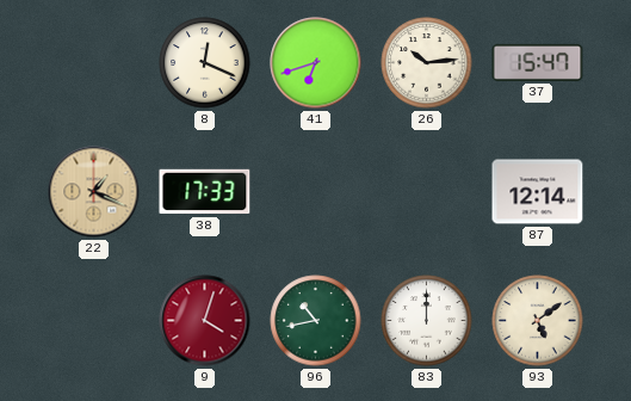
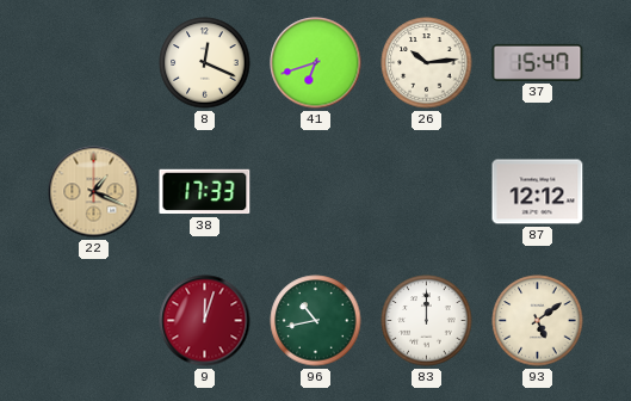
87: 12:14 -> 12:12 (538, 192)
9: 4:03 -> 12:03 (205, 321)
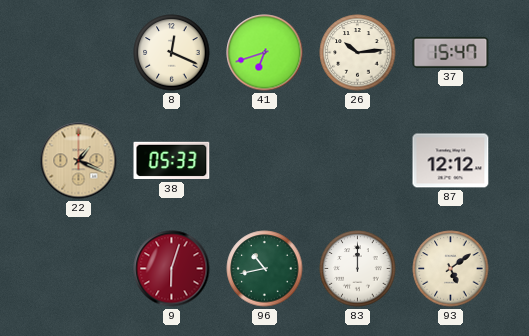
38: 17:33 -> 05:33 (172, 161)
9: 12:03 -> 6:03 (172, 269)
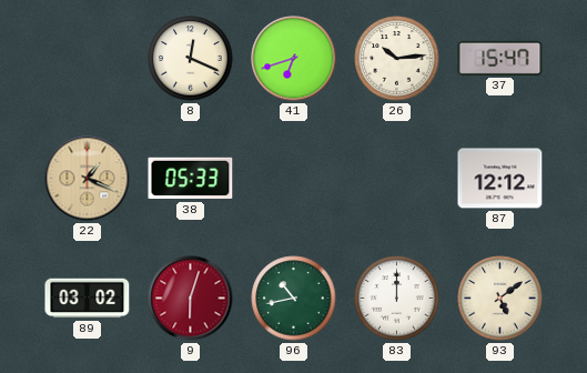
89: none -> 03:02 (88, 299)
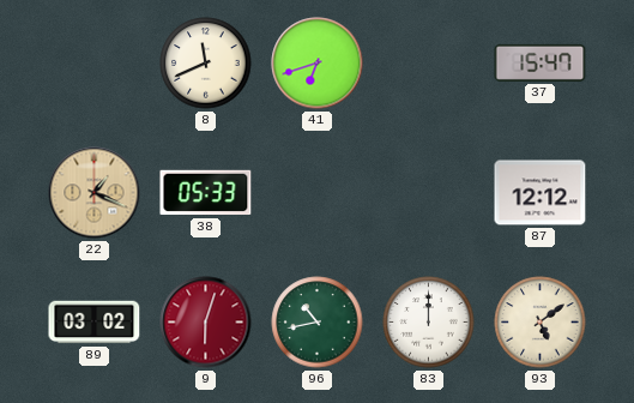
8: 12:19 -> 11:41 (206, 64)
26: 10:14 -> none (397, 59)
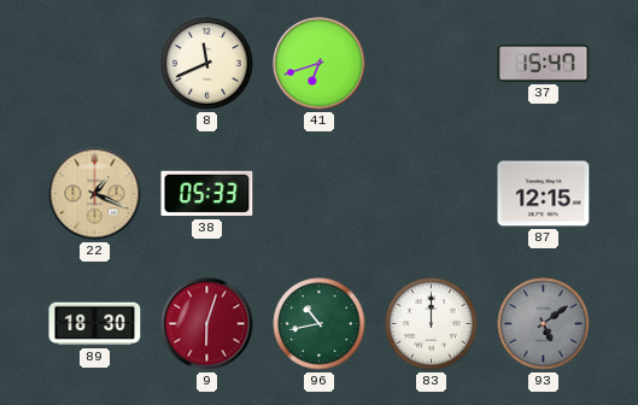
87: 12:12 -> 12:15 (544, 194)
89: 03:02 -> 18:30 (95, 324)
93 dial: cream -> grey (544, 324)
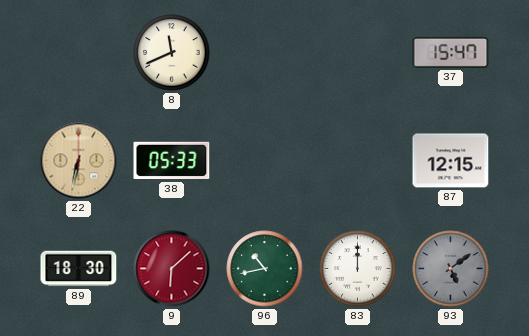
41: 6:42 -> none (320, 64)
22: 1:19 -> 6:32 (79, 161)
9: 6:03 -> 6:08 (172, 269)
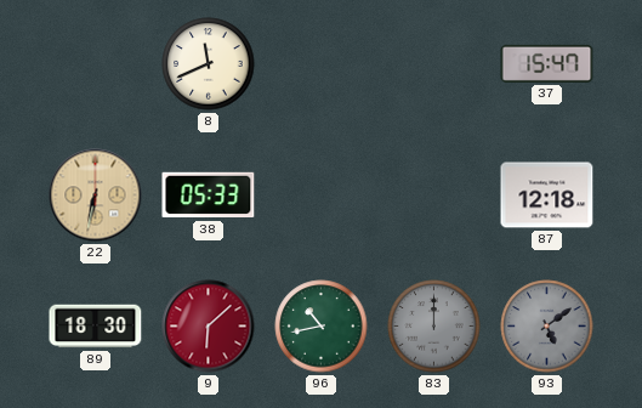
87: 12:15 -> 12:18 (547, 195)
83 dial: white -> grey (434, 327)
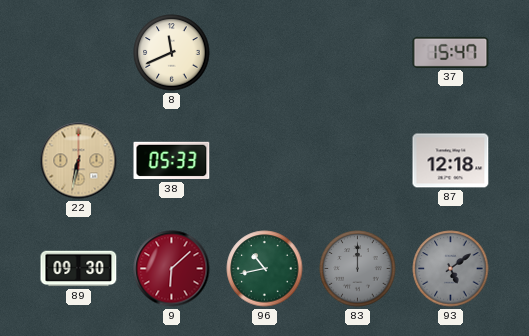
89: 18:30 -> 09:30 (79, 269)
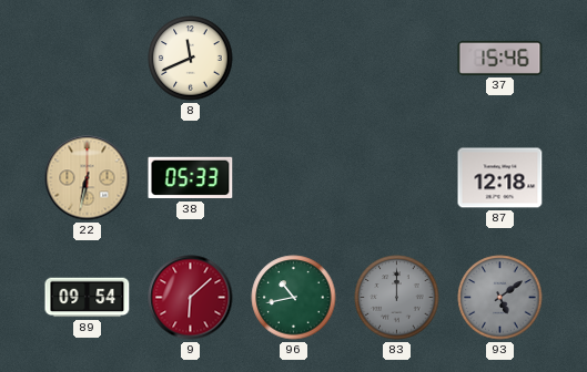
37: 15:47 -> 15:46 (500, 58)
89: 09:30 -> 09:54 (88, 298)
